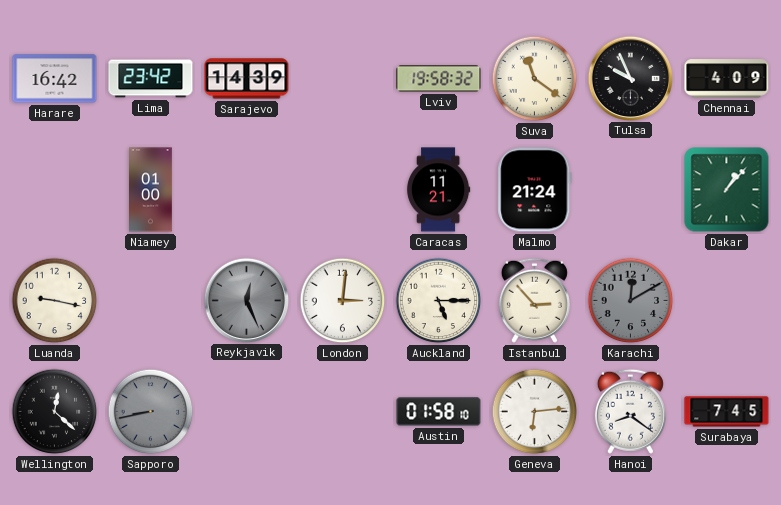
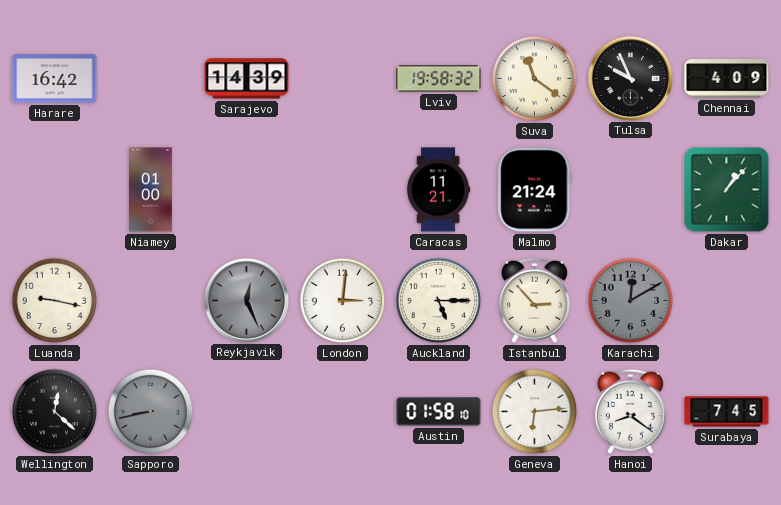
Lima: 23:42 -> none (151, 79)
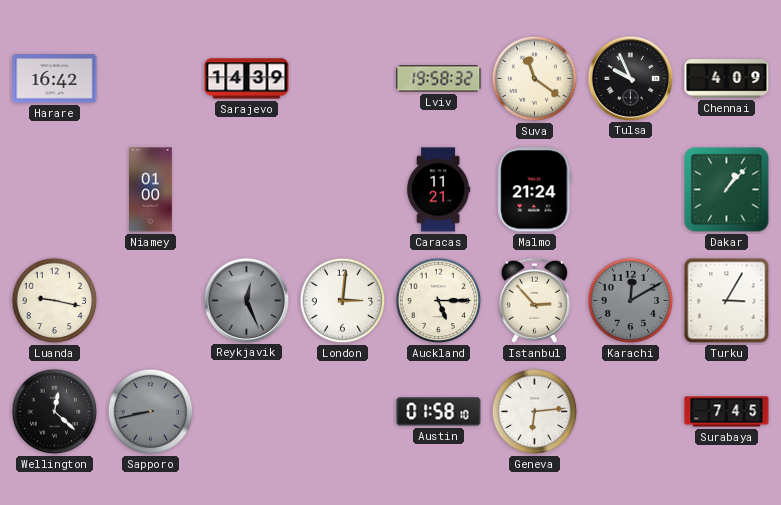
Turku: none -> 3:05 (727, 301)
Hanoi: 8:21 -> none (630, 411)
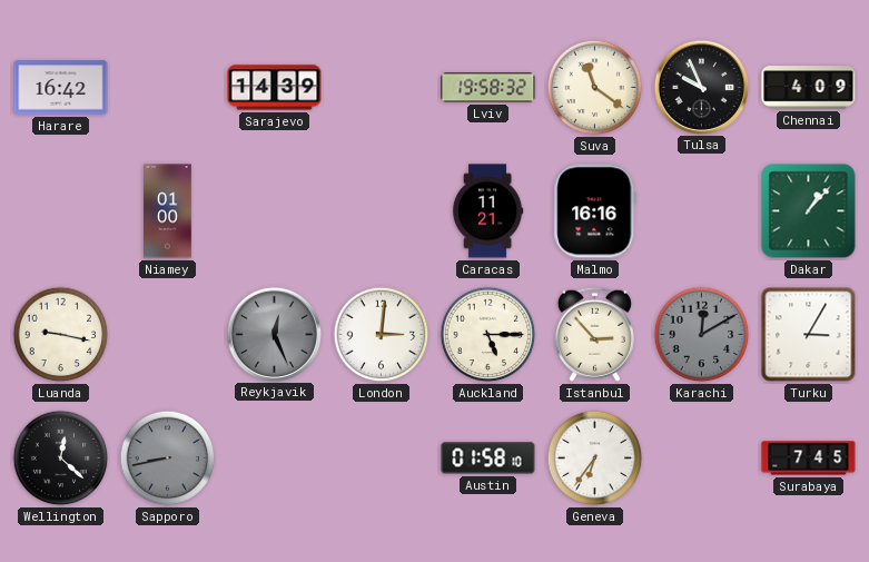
Malmo: 21:24 -> 16:16 (595, 211)
Geneva: 6:14 -> 6:36 (595, 459)
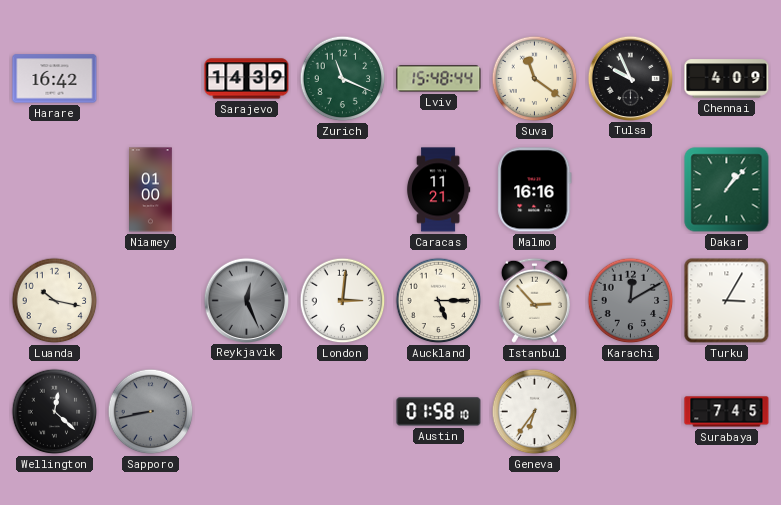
Zurich: none -> 11:19 (343, 79)
Lviv: 19:58 -> 15:48 (439, 79)
Luanda: 9:17 -> 10:17 (55, 301)
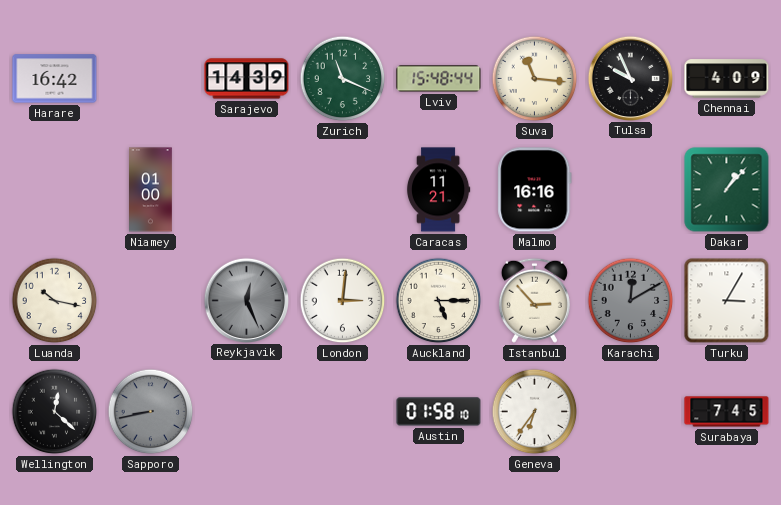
Suva: 11:21 -> 11:16 (535, 79)
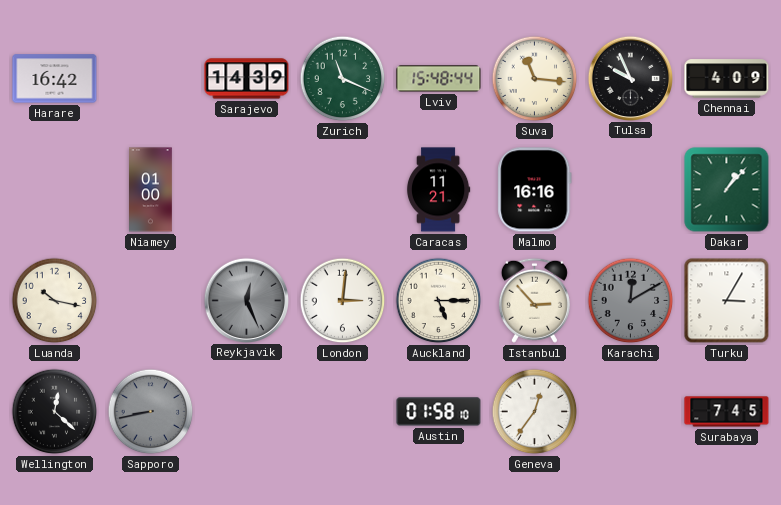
Geneva: 6:36 -> 12:36 (535, 412)
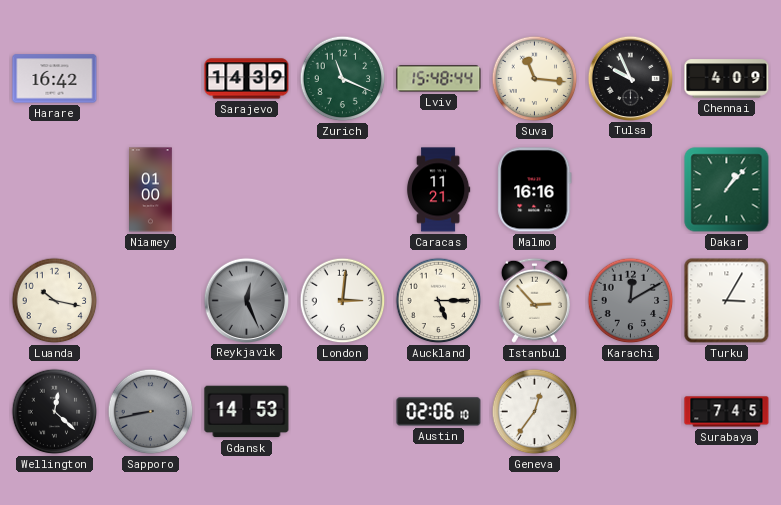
Gdansk: none -> 14:53 (247, 412)
Austin: 01:58 -> 02:06 (439, 412)
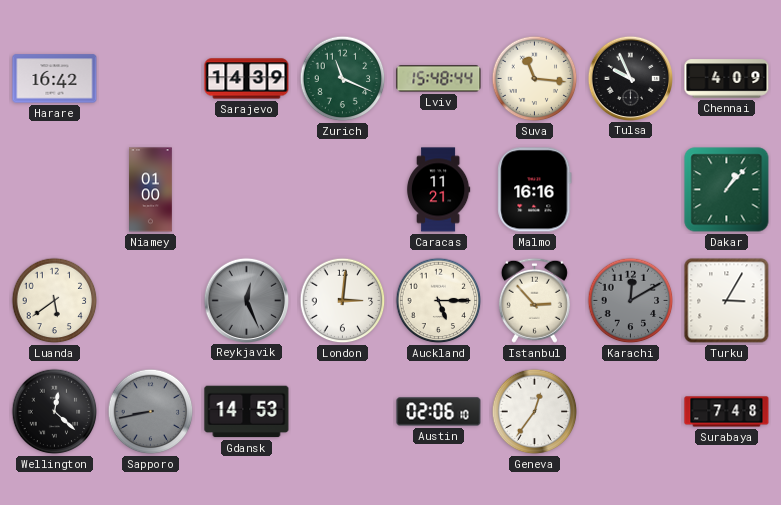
Luanda: 10:17 -> 5:39 (55, 301)
Surabaya: 7:45 -> 7:48 (727, 412)
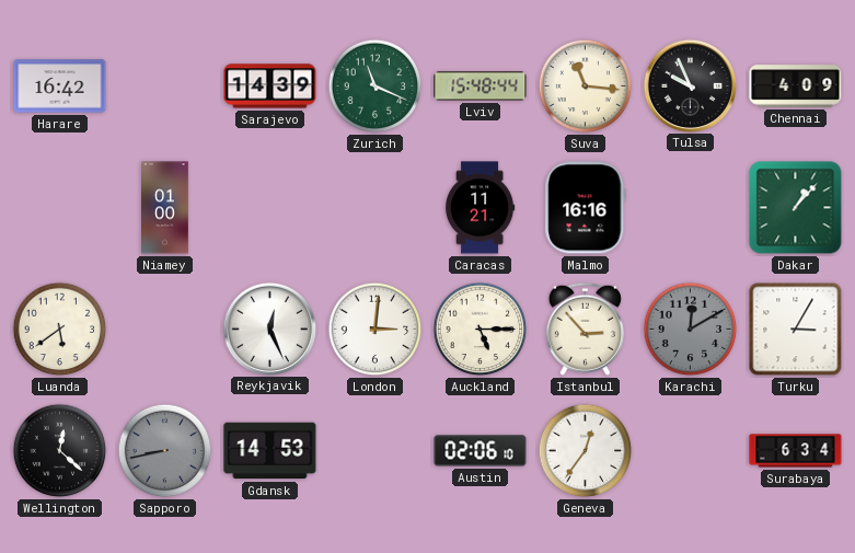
Reykjavik dial: grey -> white (269, 329)
Surabaya: 7:48 -> 6:34 (796, 451)
